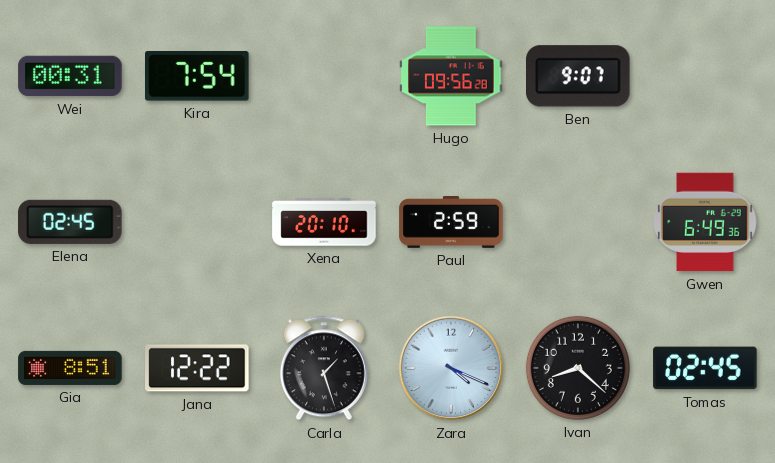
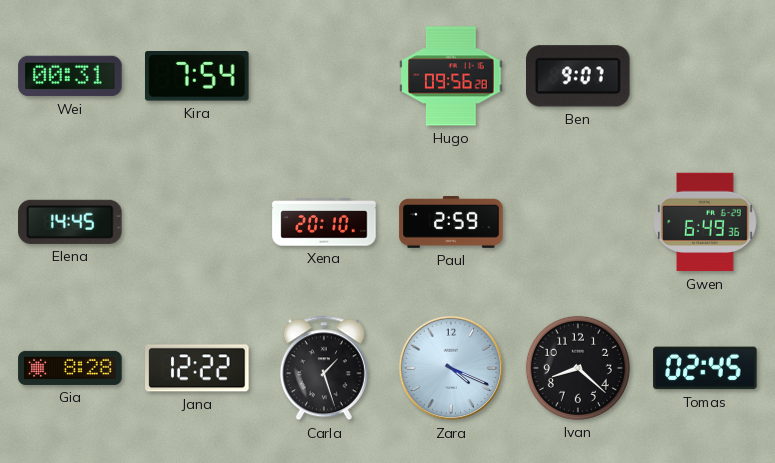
Elena: 02:45 -> 14:45 (70, 222)
Gia: 8:51 -> 8:28 (70, 368)
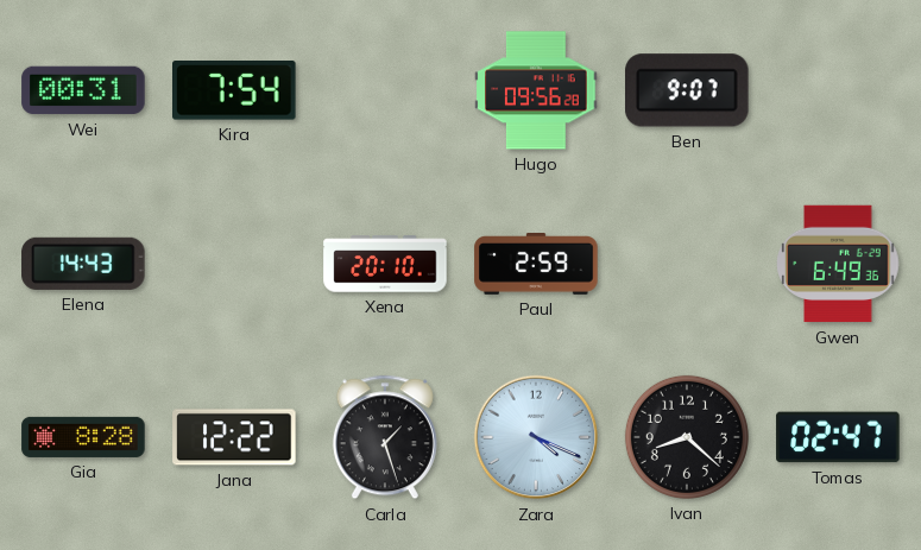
Elena: 14:45 -> 14:43 (83, 264)
Tomas: 02:45 -> 02:47 (838, 437)
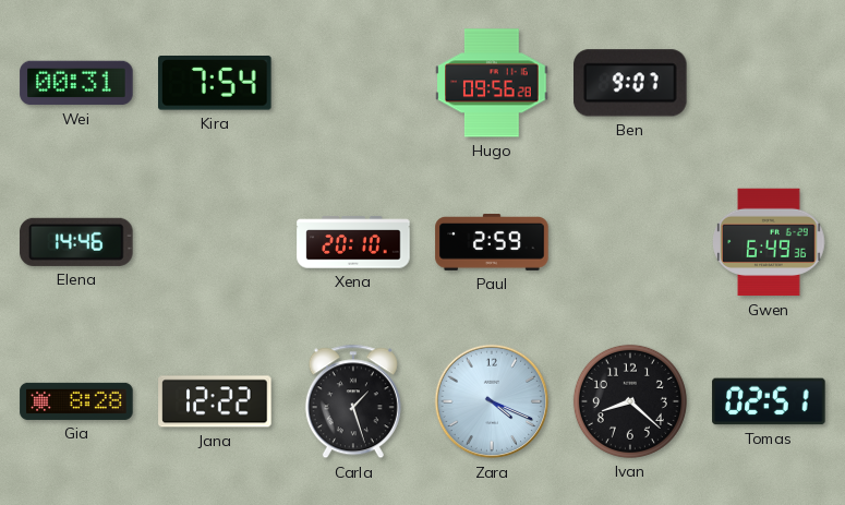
Elena: 14:43 -> 14:46 (76, 242)
Tomas: 02:47 -> 02:51 (769, 401)
